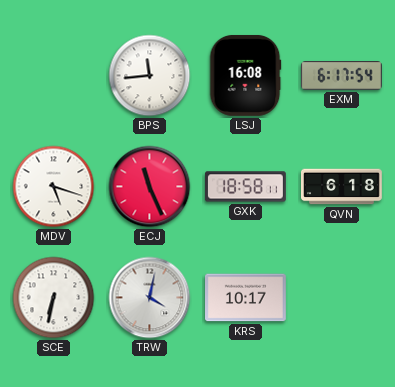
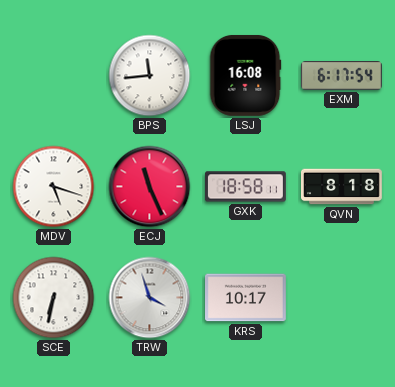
QVN: 6:18 -> 8:18 (342, 187)
TRW: 4:02 -> 3:57 (150, 298)
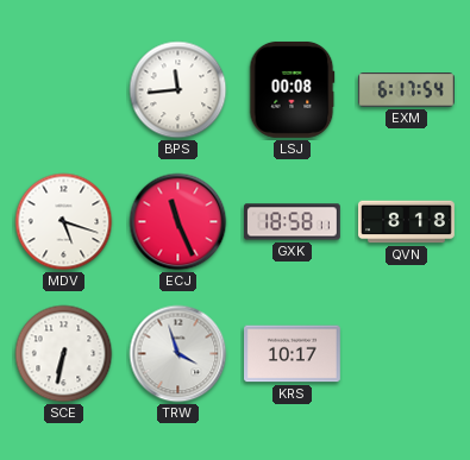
LSJ: 16:08 -> 00:08 (292, 89)
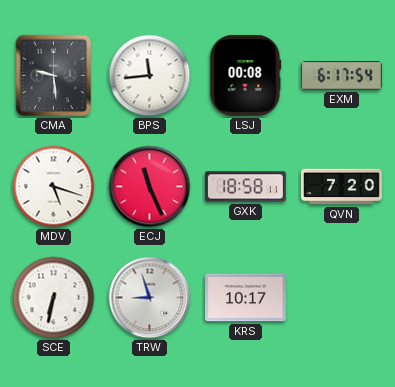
CMA: none -> 9:29 (54, 76)
QVN: 8:18 -> 7:20 (342, 187)
TRW: 3:57 -> 8:57 (150, 298)
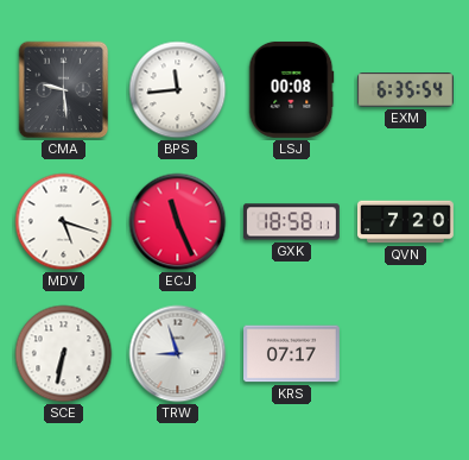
EXM: 6:17 -> 6:35 (406, 90)
KRS: 10:17 -> 07:17 (292, 354)
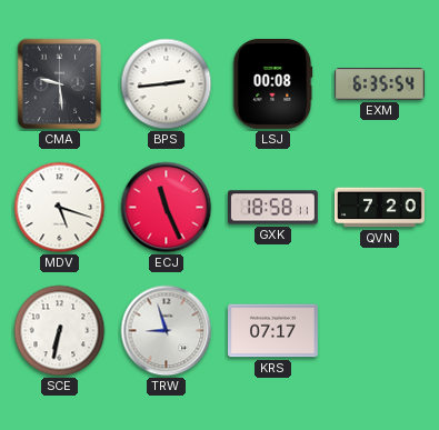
BPS: 11:44 -> 2:44 (167, 84)
